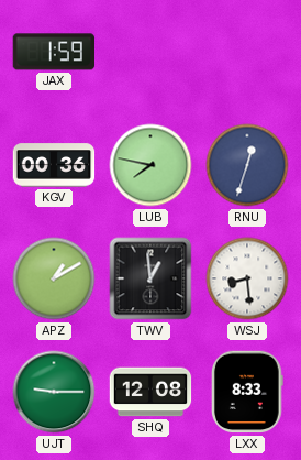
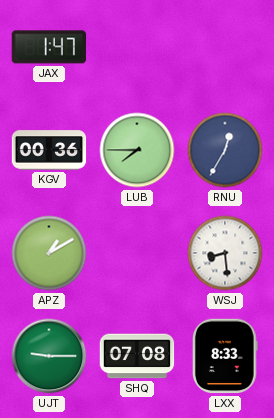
JAX: 1:59 -> 1:47 (48, 47)
LUB: 7:47 -> 7:45 (137, 150)
RNU: 12:33 -> 12:35 (225, 150)
TWV: 12:59 -> none (150, 278)
SHQ: 12:08 -> 07:08 (137, 356)
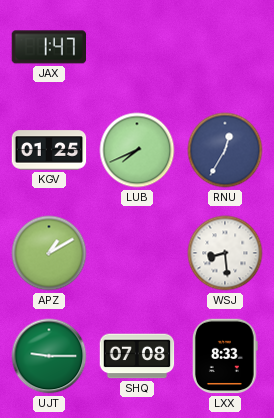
KGV: 00:36 -> 01:25 (49, 150)
LUB: 7:45 -> 7:41 (137, 150)
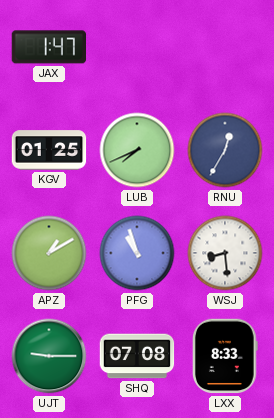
PFG: none -> 10:57 (137, 253)
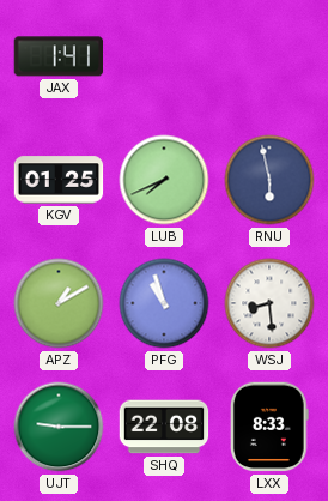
JAX: 1:47 -> 1:41 (57, 56)
RNU: 12:35 -> 5:58 (269, 180)
SHQ: 07:08 -> 22:08 (164, 427)
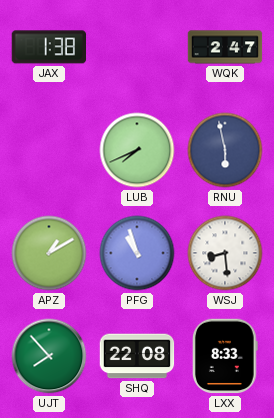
JAX: 1:41 -> 1:38 (48, 47)
WQK: none -> 2:47 (225, 47)
KGV: 01:25 -> none (59, 180)
UJT: 9:15 -> 7:53 (49, 356)
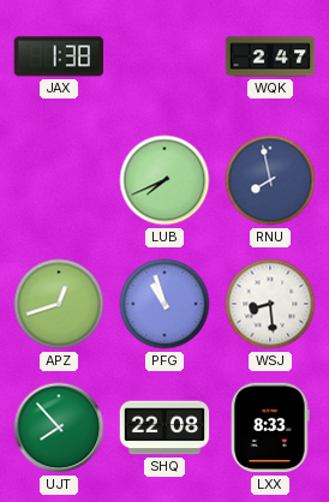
RNU: 5:58 -> 7:58 (270, 180)
APZ: 1:10 -> 12:42 (59, 304)
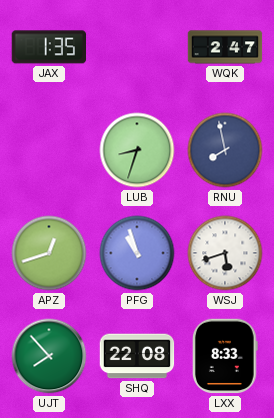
JAX: 1:38 -> 1:35 (48, 47)
LUB: 7:41 -> 8:33 (137, 150)
WSJ: 8:29 -> 5:42 (225, 253)
